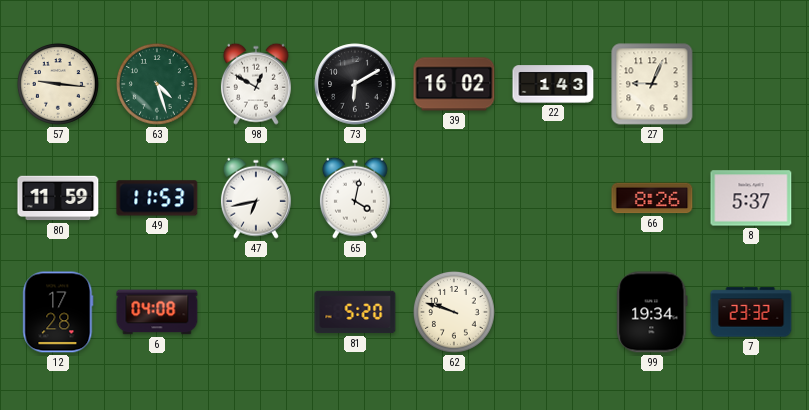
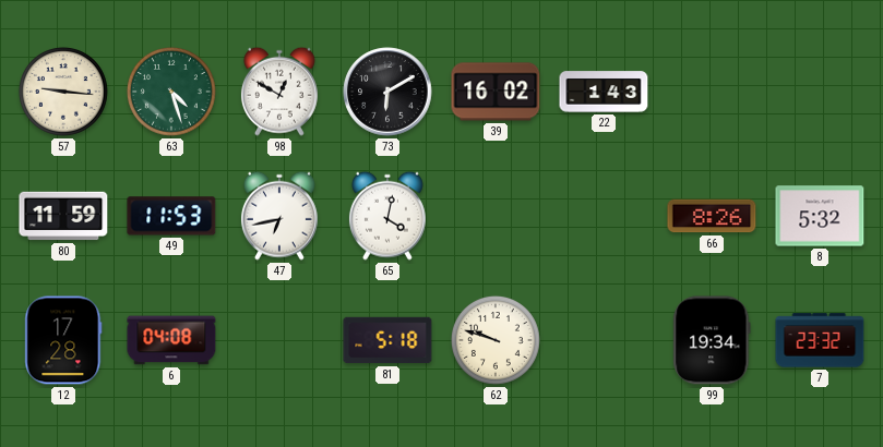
27: 9:04 -> none (652, 84)
8: 5:37 -> 5:32 (820, 216)
81: 5:20 -> 5:18 (387, 340)
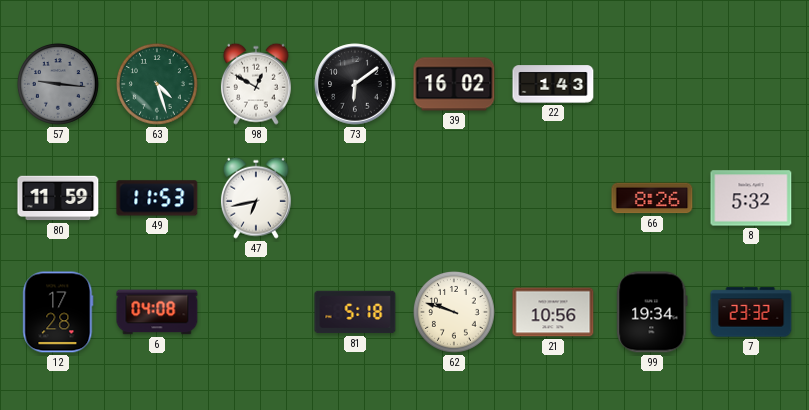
57 dial: cream -> grey (58, 84)
73: 6:10 -> 6:09 (355, 84)
65: 4:02 -> none (387, 216)
21: none -> 10:56 (553, 312)
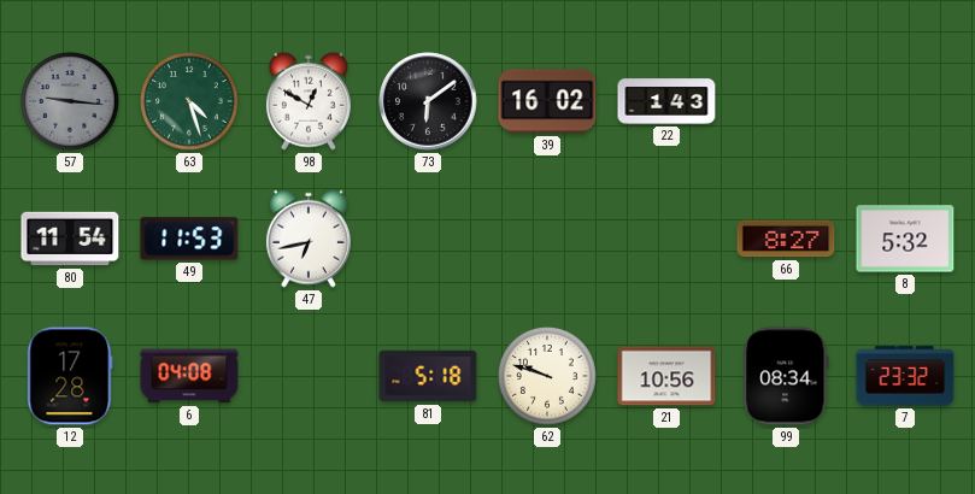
80: 11:59 -> 11:54 (70, 239)
66: 8:26 -> 8:27 (786, 239)
99: 19:34 -> 08:34 (786, 376)
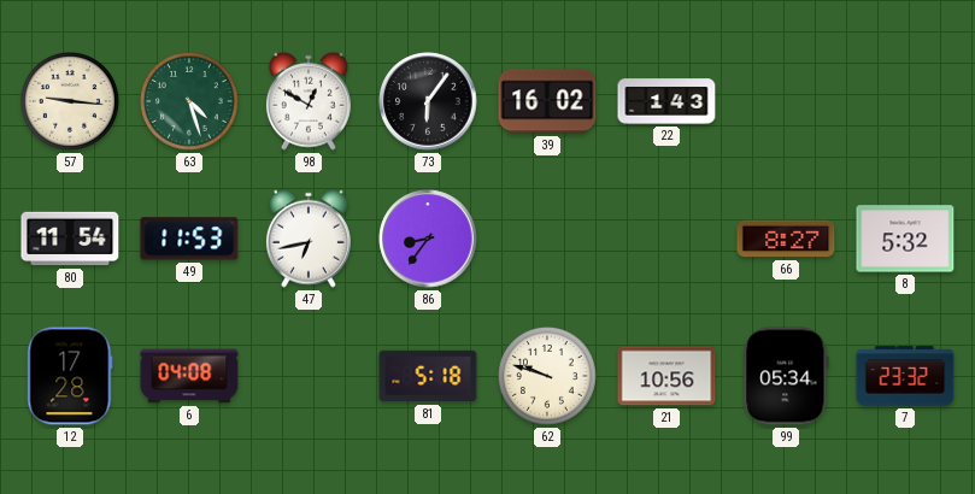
57 dial: grey -> cream (70, 101)
73: 6:09 -> 6:06 (428, 101)
86: none -> 8:36 (428, 239)
99: 08:34 -> 05:34 (786, 376)
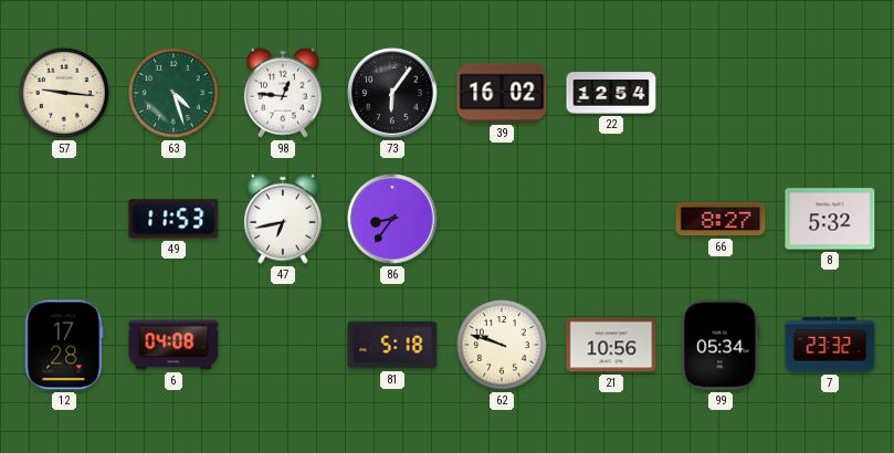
98: 12:50 -> 12:46 (283, 93)
22: 1:43 -> 12:54 (611, 93)
80: 11:54 -> none (70, 239)
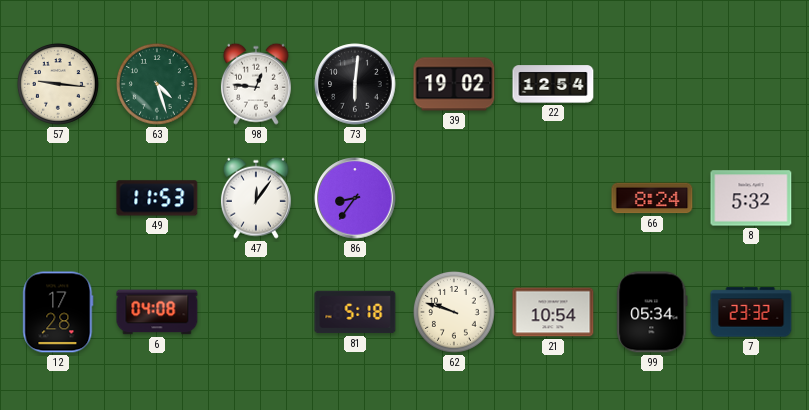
73: 6:06 -> 6:01 (355, 84)
39: 16:02 -> 19:02 (454, 84)
47: 6:43 -> 12:06 (256, 198)
66: 8:27 -> 8:24 (652, 198)
21: 10:56 -> 10:54 (553, 312)
